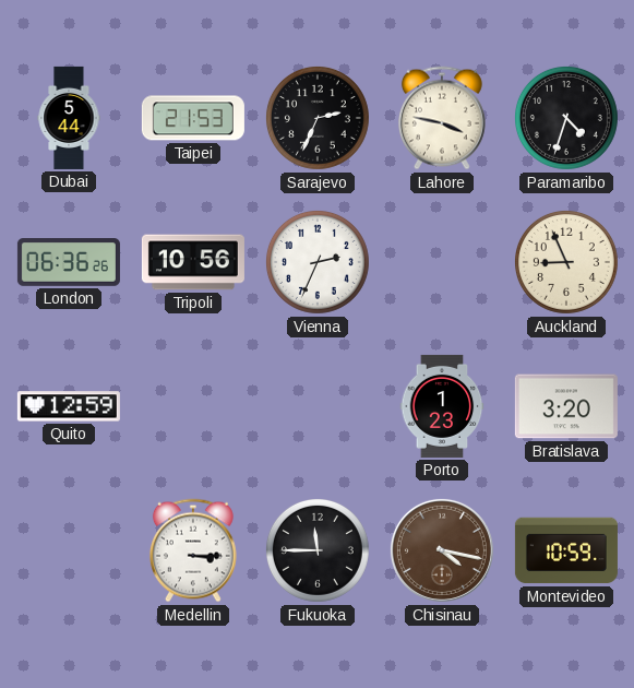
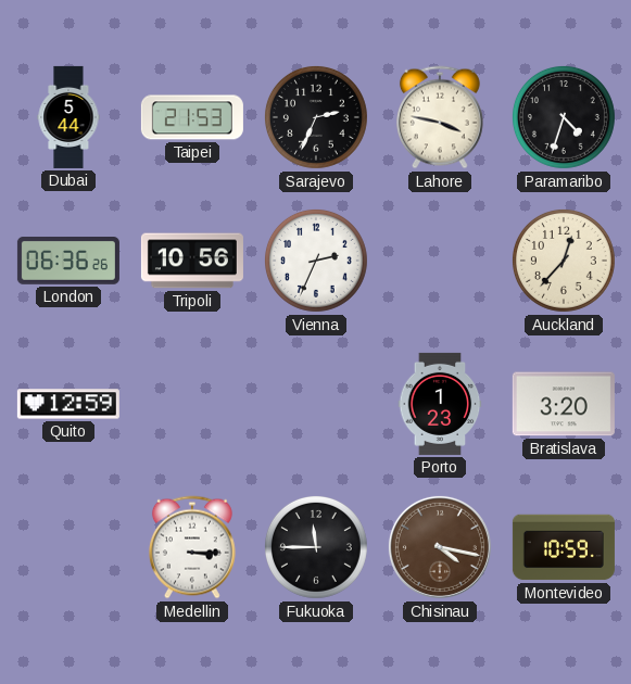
Auckland: 8:56 -> 12:37 (564, 261)
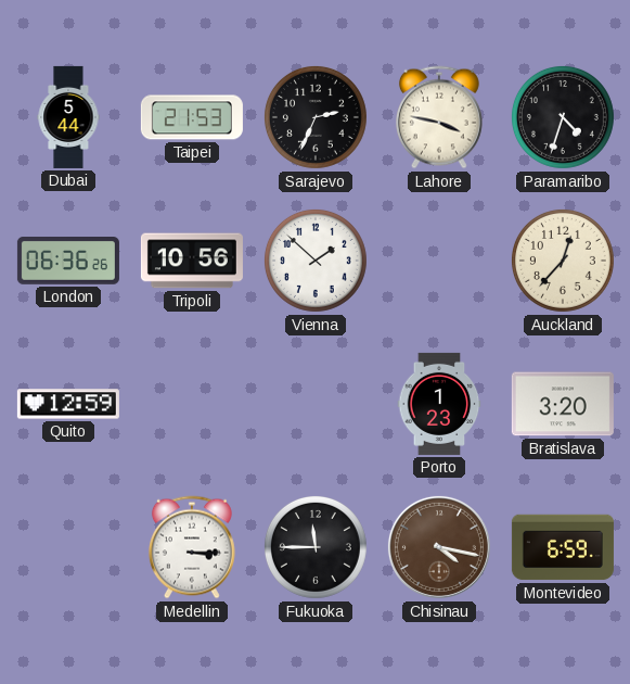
Vienna: 2:34 -> 1:52 (316, 261)
Montevideo: 10:59 -> 6:59 (563, 547)
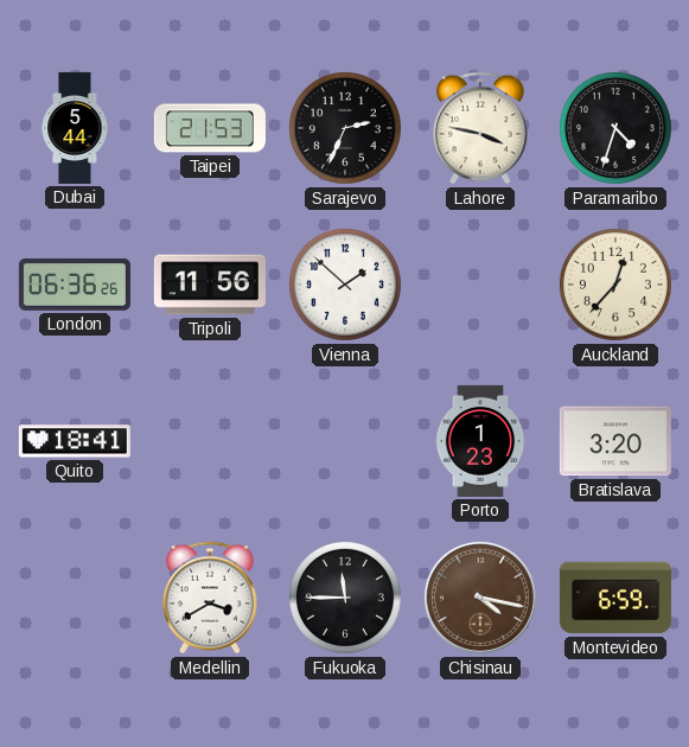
Tripoli: 10:56 -> 11:56 (210, 285)
Quito: 12:59 -> 18:41 (75, 441)
Medellin: 3:15 -> 3:40 (210, 598)
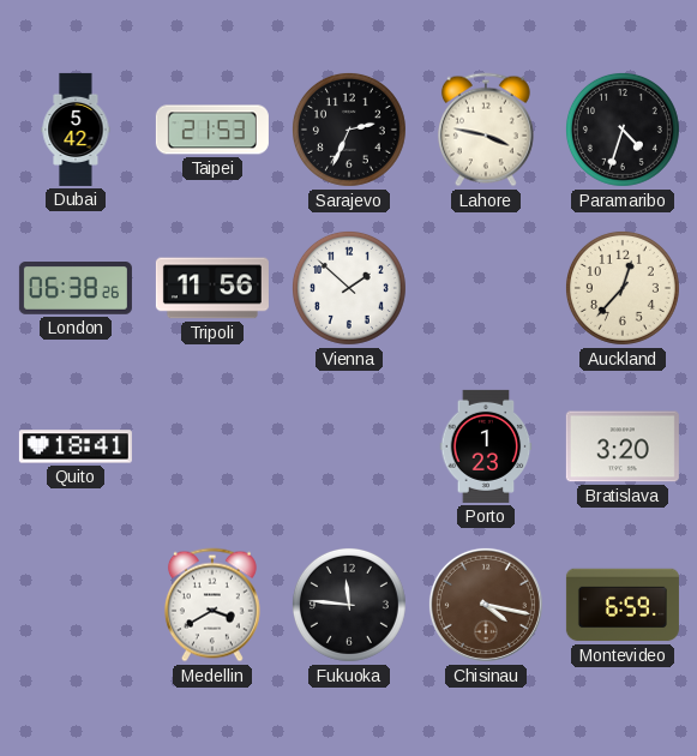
Dubai: 5:44 -> 5:42 (76, 130)
London: 06:36 -> 06:38 (76, 289)
Fukuoka: 11:45 -> 11:46 (349, 605)
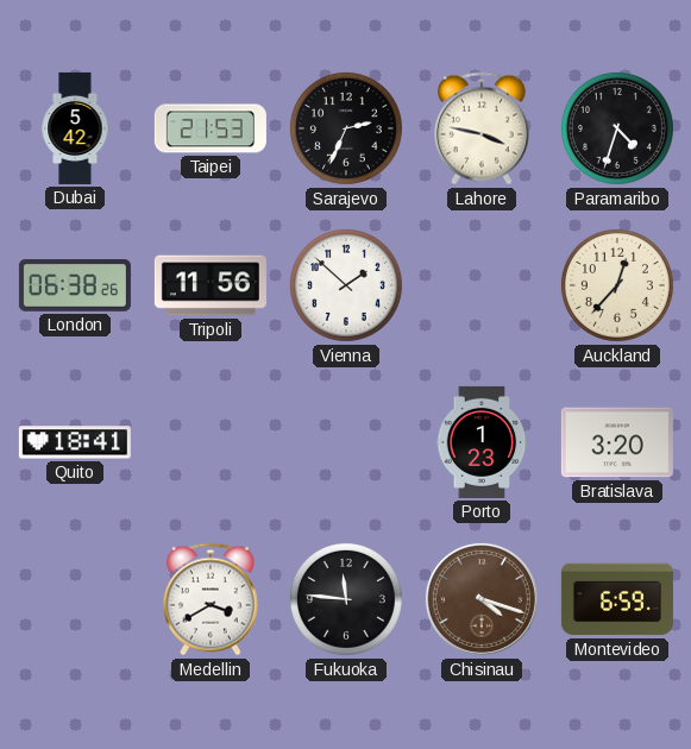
Chisinau: 4:17 -> 4:18 (482, 599)
